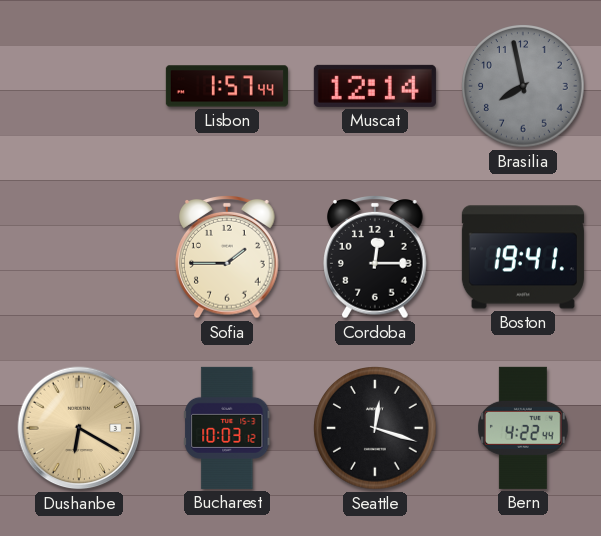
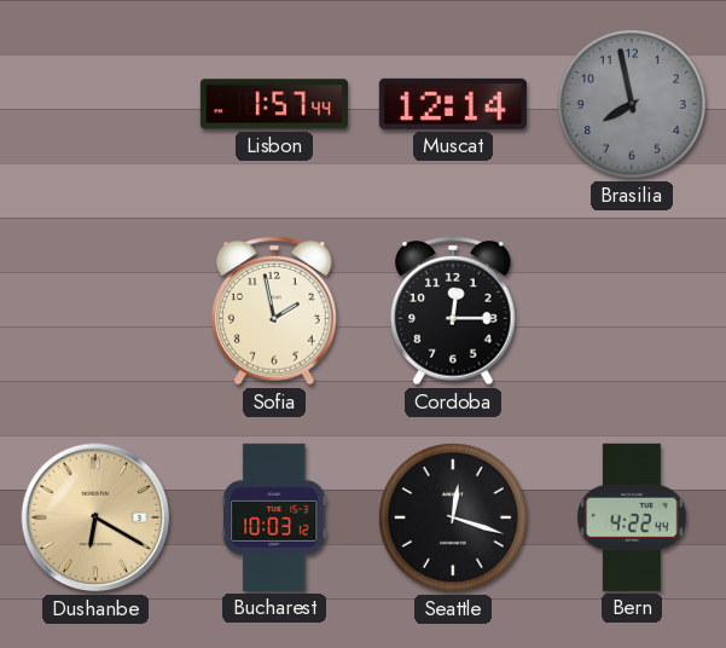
Sofia: 1:45 -> 1:58 (275, 312)
Boston: 19:41 -> none (523, 257)
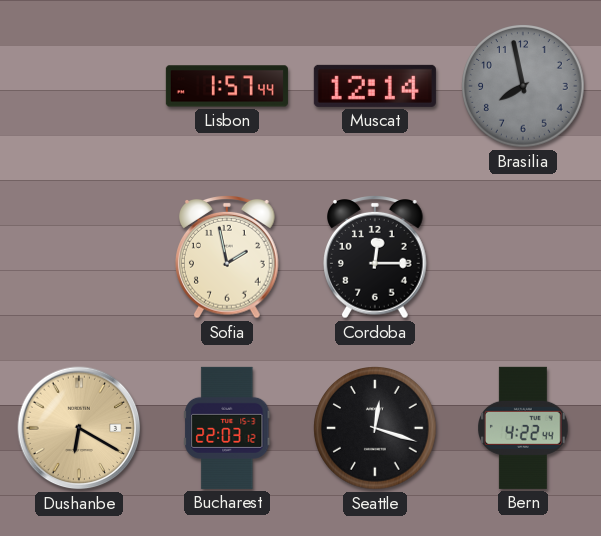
Bucharest: 10:03 -> 22:03 (227, 428)
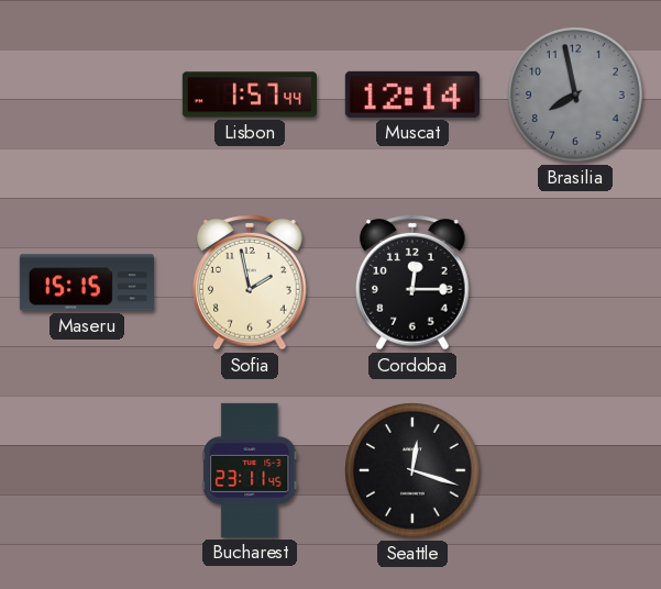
Maseru: none -> 15:15 (87, 282)
Dushanbe: 6:20 -> none (79, 428)
Bucharest: 22:03 -> 23:11 (250, 470)
Bern: 4:22 -> none (524, 428)
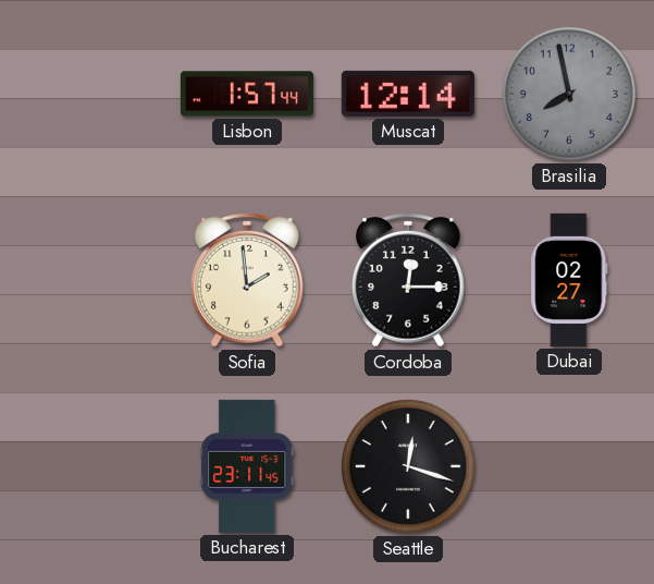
Maseru: 15:15 -> none (87, 282)
Sofia: 1:58 -> 1:59 (248, 281)
Dubai: none -> 02:27 (569, 280)
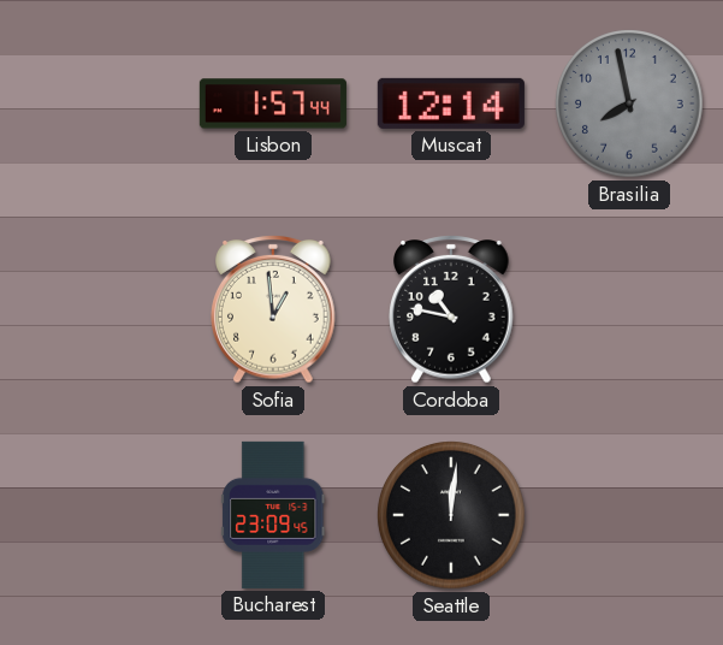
Sofia: 1:59 -> 12:59 (274, 310)
Cordoba: 12:15 -> 10:47 (452, 310)
Dubai: 02:27 -> none (569, 280)
Bucharest: 23:11 -> 23:09 (273, 515)
Seattle: 12:18 -> 12:01 (451, 515)
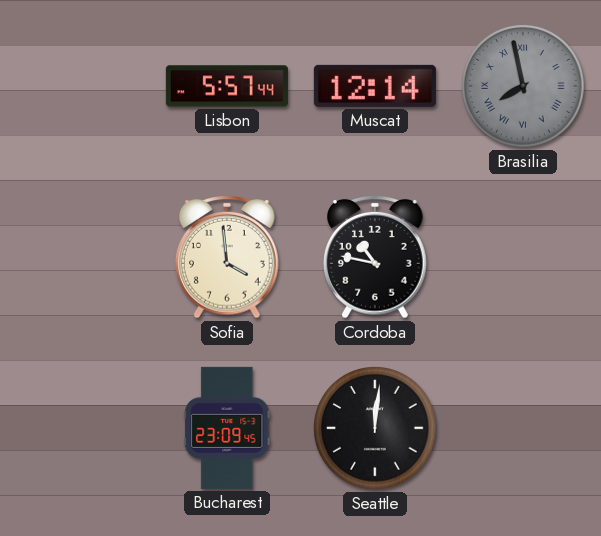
Lisbon: 1:57 -> 5:57 (227, 86)
Brasilia numerals: Arabic -> Roman (523, 86)
Sofia: 12:59 -> 3:59 (228, 258)
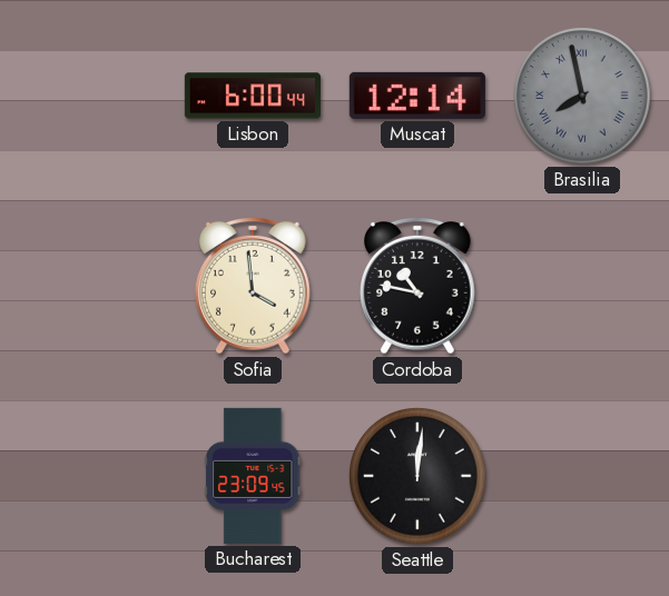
Lisbon: 5:57 -> 6:00 (253, 96)
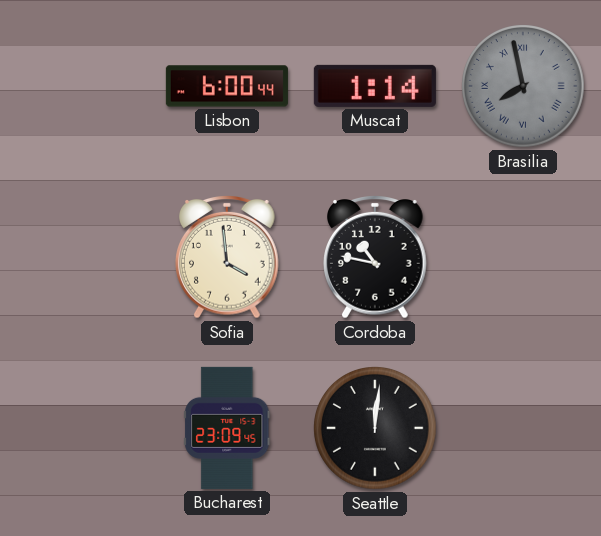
Muscat: 12:14 -> 1:14 (375, 86)
